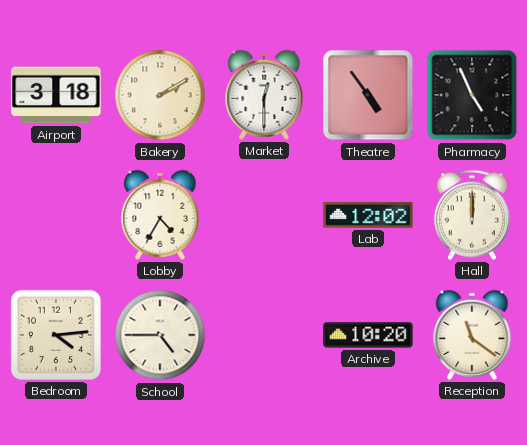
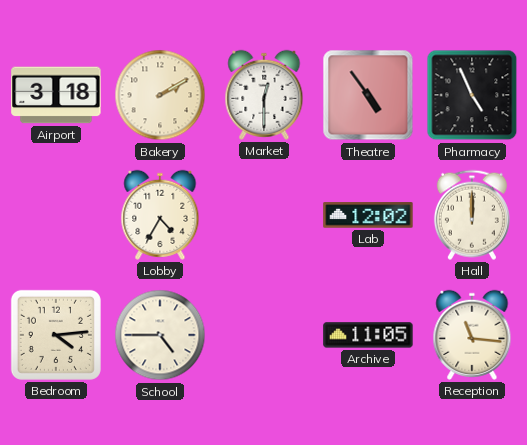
Archive: 10:20 -> 11:05 (368, 335)
Reception: 11:21 -> 11:16 (472, 335)
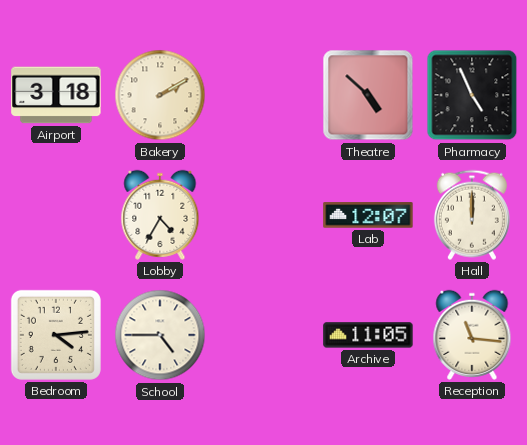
Market: 12:30 -> none (264, 95)
Theatre: 4:54 -> 4:52 (368, 95)
Lab: 12:02 -> 12:07 (368, 215)
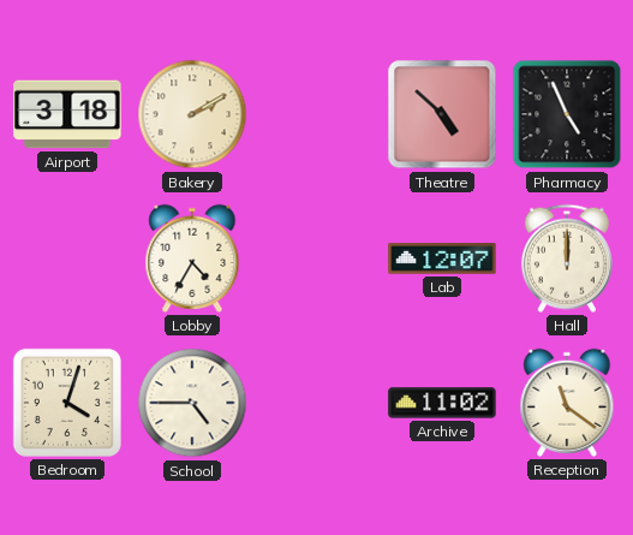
Bedroom: 4:14 -> 4:03 (67, 403)
Archive: 11:05 -> 11:02 (442, 403)
Reception: 11:16 -> 11:21 (567, 403)
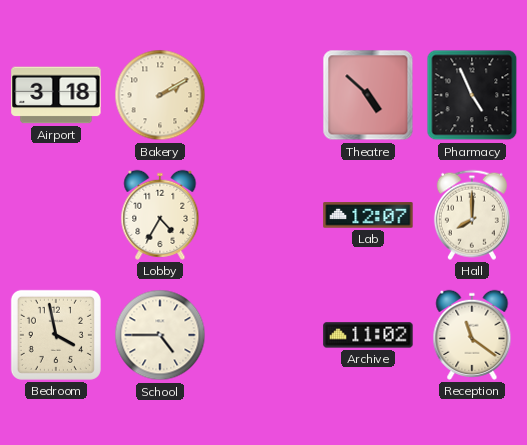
Hall: 12:00 -> 8:00 (472, 215)
Bedroom: 4:03 -> 3:58 (56, 335)
